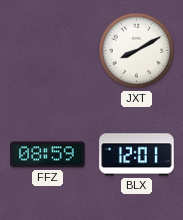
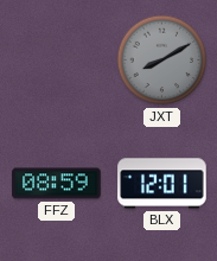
JXT dial: white -> grey (162, 61)
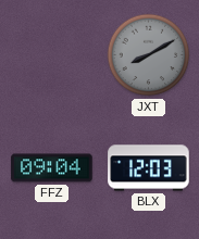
FFZ: 08:59 -> 09:04 (52, 168)
BLX: 12:01 -> 12:03 (149, 168)
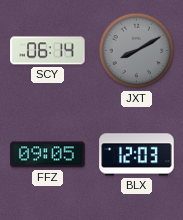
SCY: none -> 06:14 (48, 51)
FFZ: 09:04 -> 09:05 (48, 155)
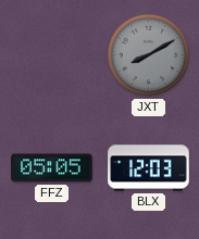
SCY: 06:14 -> none (48, 51)
FFZ: 09:05 -> 05:05 (52, 168)
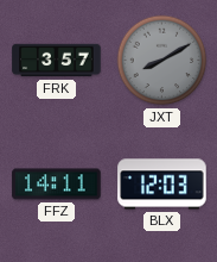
FRK: none -> 3:57 (57, 61)
FFZ: 05:05 -> 14:11 (57, 185)
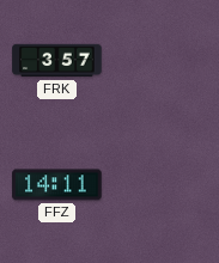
JXT: 8:10 -> none (162, 61)
BLX: 12:03 -> none (162, 185)
